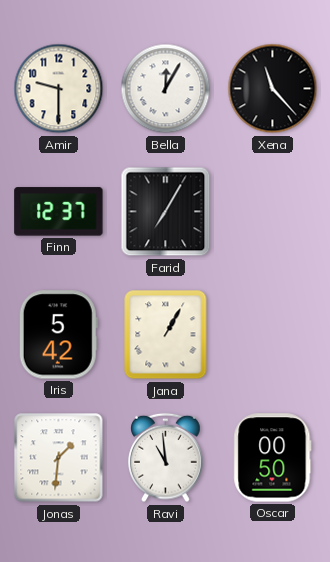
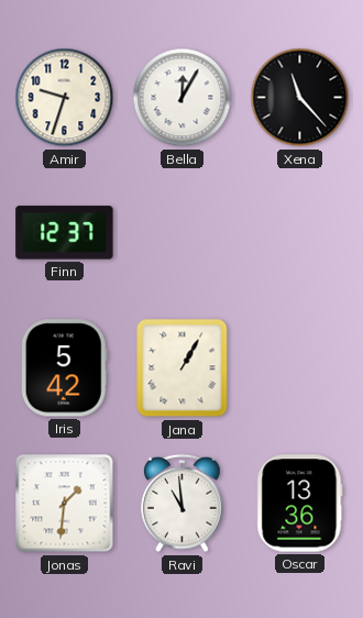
Amir: 9:30 -> 9:33 (65, 98)
Farid: 7:05 -> none (166, 212)
Oscar: 00:50 -> 13:36 (300, 504)
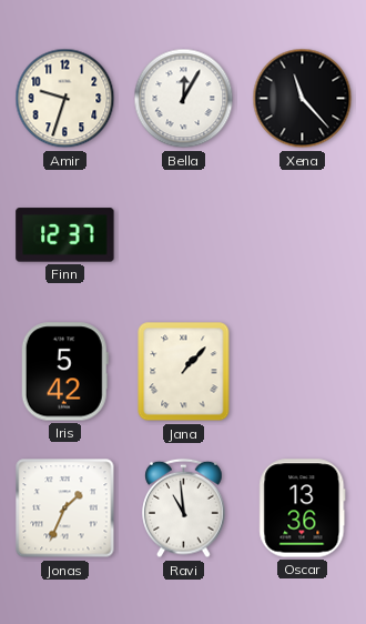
Jana: 1:05 -> 1:07 (184, 372)
Jonas: 1:31 -> 1:34 (65, 509)
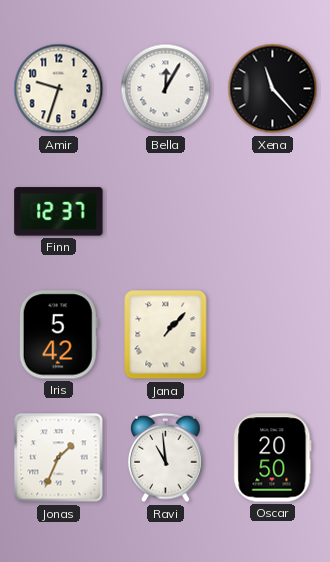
Oscar: 13:36 -> 20:50 (273, 458)
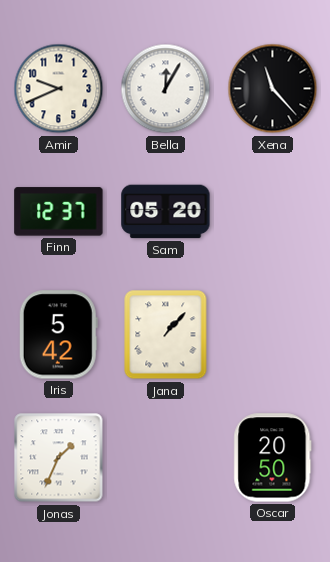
Amir: 9:33 -> 9:41 (59, 89)
Sam: none -> 05:20 (166, 212)
Ravi: 10:59 -> none (166, 458)
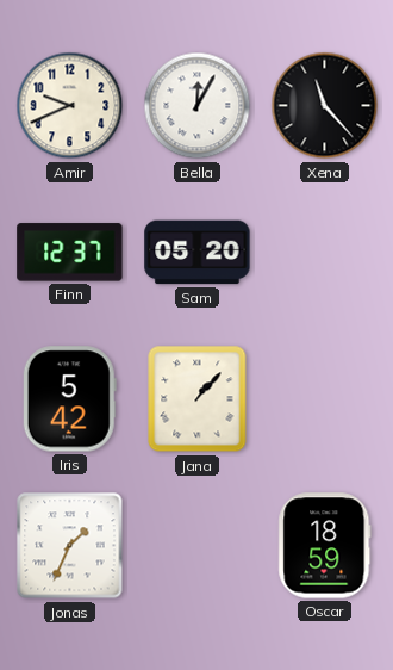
Oscar: 20:50 -> 18:59 (325, 546)
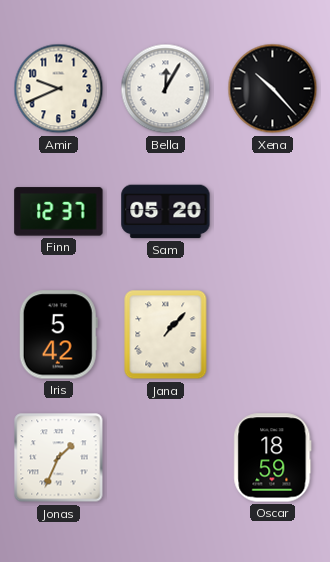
Xena: 11:23 -> 10:23 (273, 89)
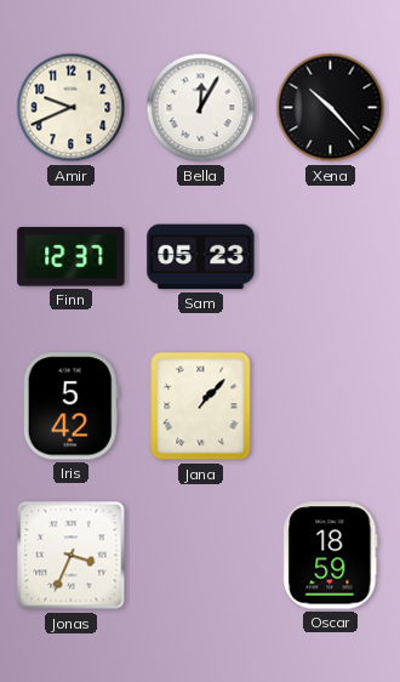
Sam: 05:20 -> 05:23 (201, 257)
Jonas: 1:34 -> 3:34 (72, 556)
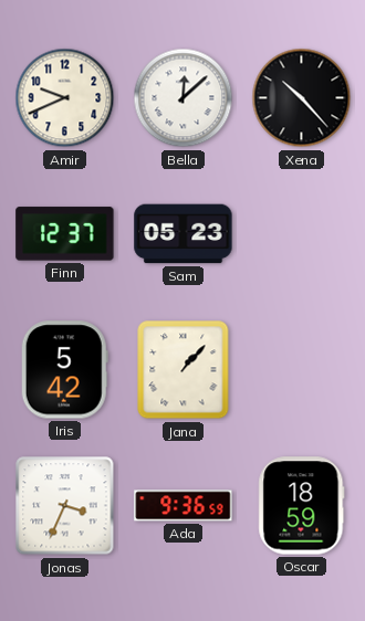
Bella: 12:05 -> 12:08 (184, 98)
Ada: none -> 9:36 (184, 506)
